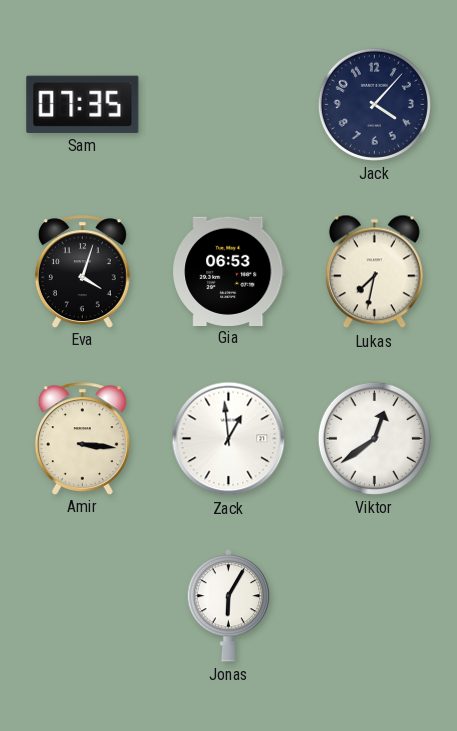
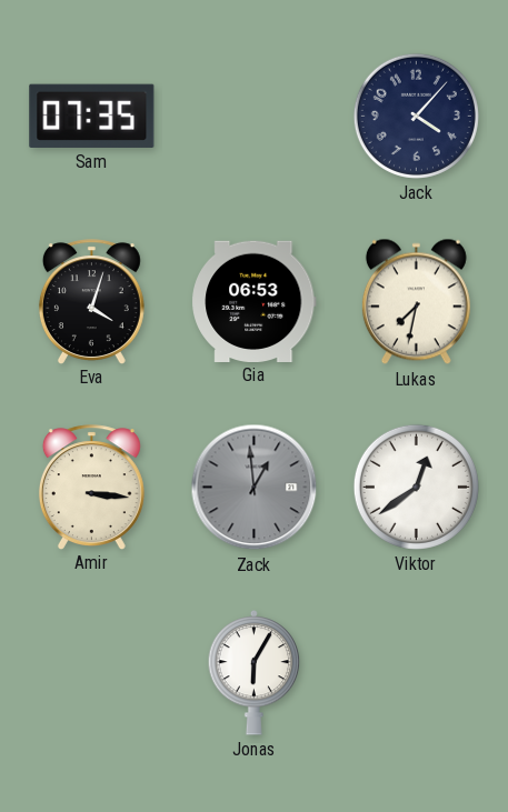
Zack dial: white -> grey (255, 488)
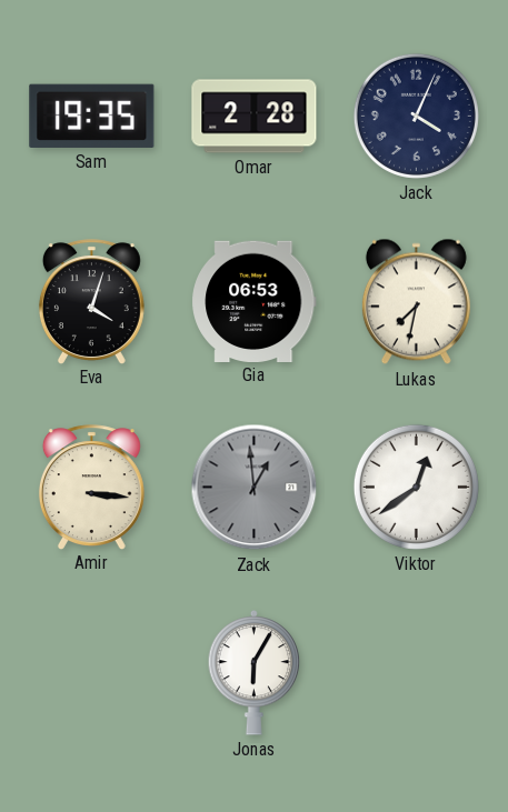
Sam: 07:35 -> 19:35 (92, 116)
Omar: none -> 2:28 (255, 117)
Jack: 4:07 -> 4:04 (416, 116)
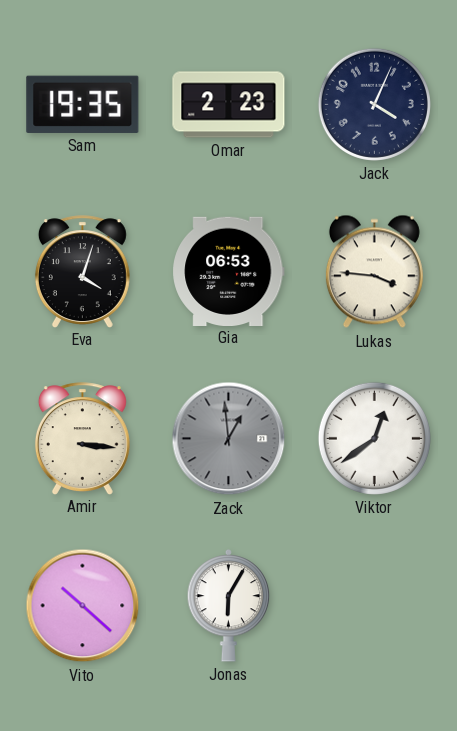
Omar: 2:28 -> 2:23 (229, 105)
Lukas: 7:32 -> 3:46 (374, 272)
Vito: none -> 10:22 (83, 606)
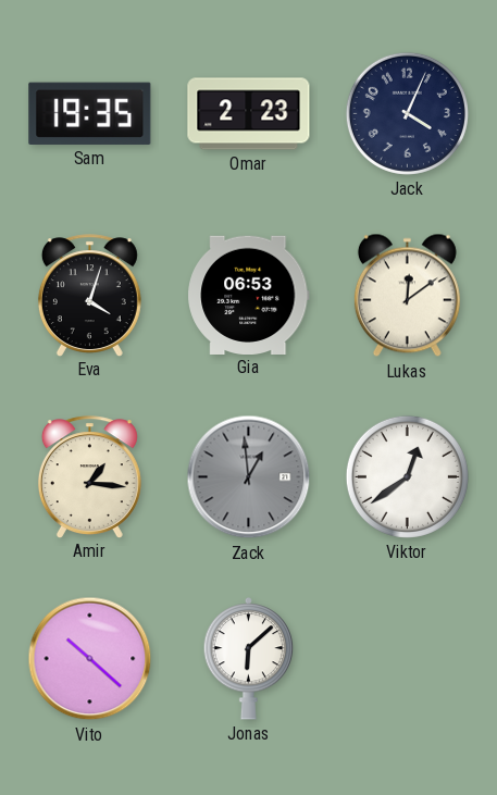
Lukas: 3:46 -> 12:09 (407, 296)
Amir: 3:16 -> 1:16 (89, 476)
Jonas: 6:05 -> 6:08 (249, 659)
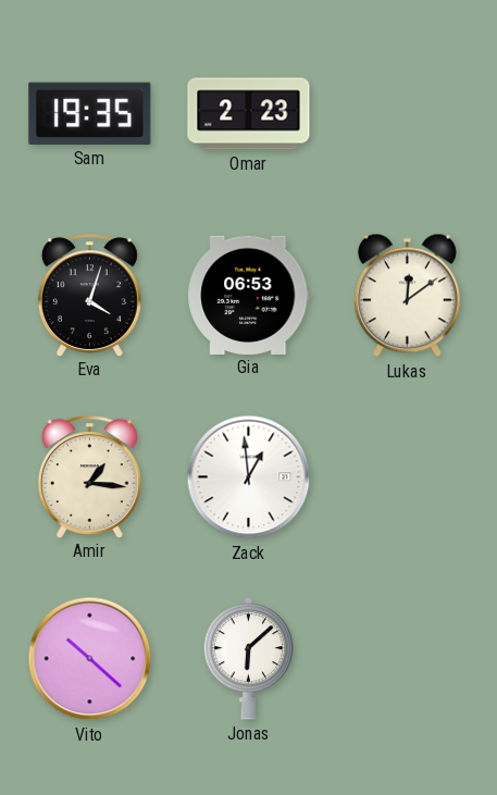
Jack: 4:04 -> none (407, 113)
Zack dial: grey -> white (249, 477)
Viktor: 12:39 -> none (407, 476)
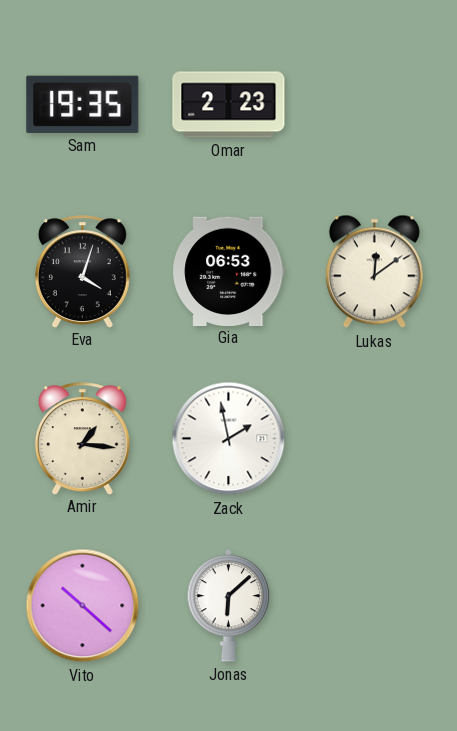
Zack: 12:59 -> 1:58 (229, 439)
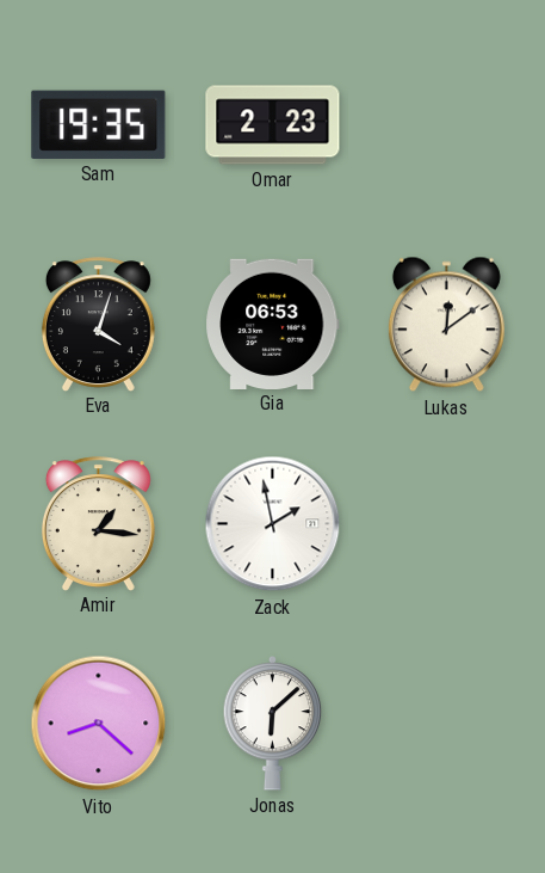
Vito: 10:22 -> 8:22 (99, 724)
